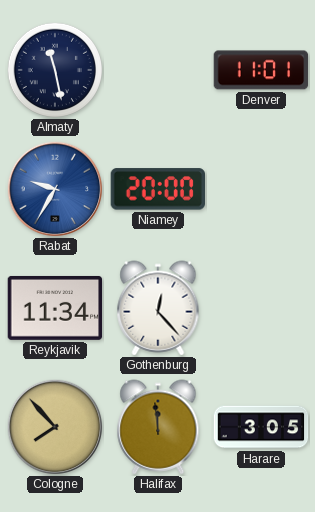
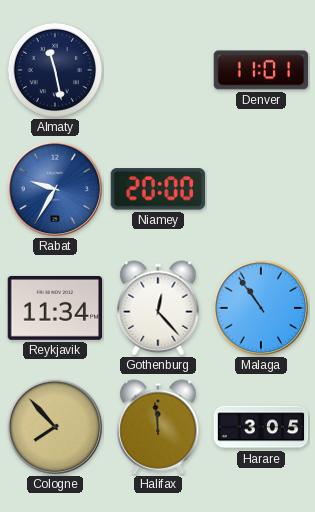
Malaga: none -> 10:54 (261, 308)
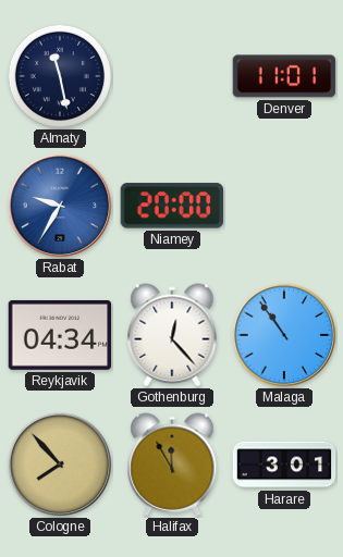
Reykjavik: 11:34 -> 04:34 (60, 335)
Halifax: 11:59 -> 11:55 (172, 465)
Harare: 3:05 -> 3:01 (284, 465)
